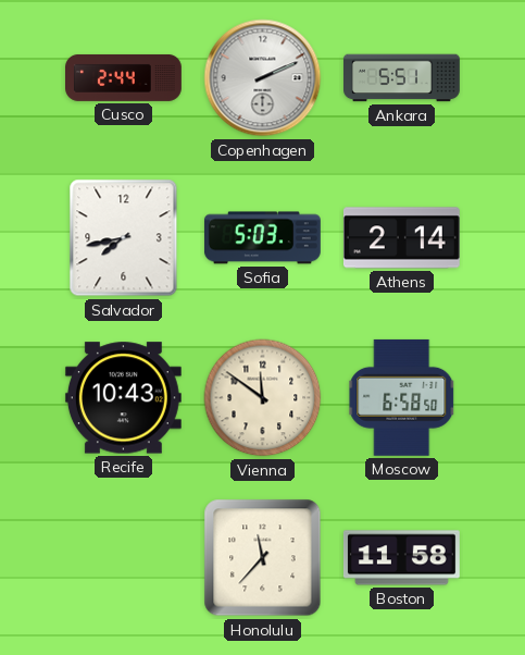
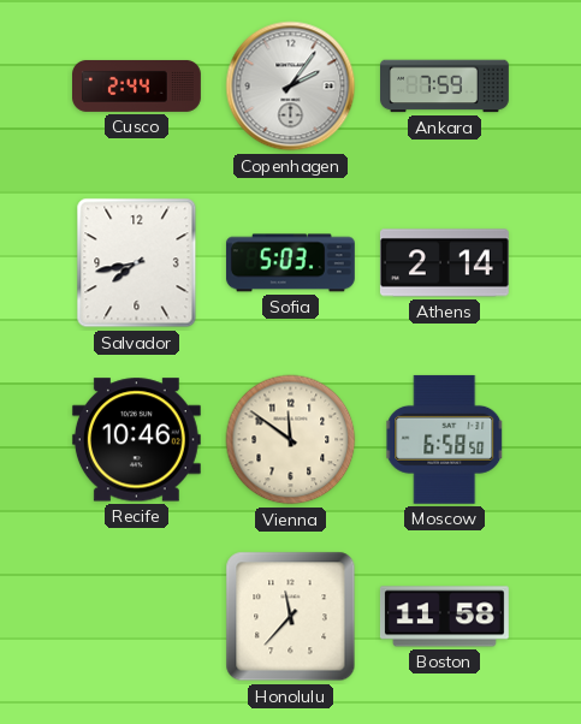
Copenhagen: 2:11 -> 2:06 (291, 87)
Ankara: 5:51 -> 7:59 (445, 87)
Recife: 10:43 -> 10:46 (136, 440)
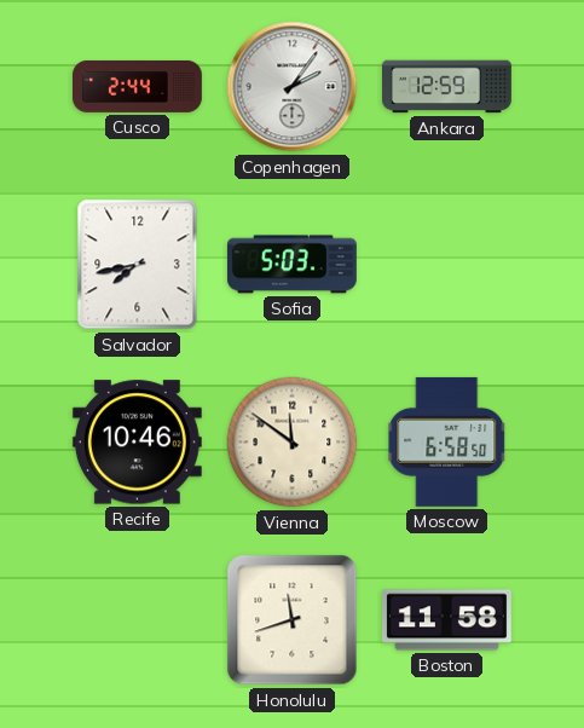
Ankara: 7:59 -> 12:59 (447, 87)
Athens: 2:14 -> none (444, 263)
Honolulu: 11:37 -> 11:42 (293, 620)
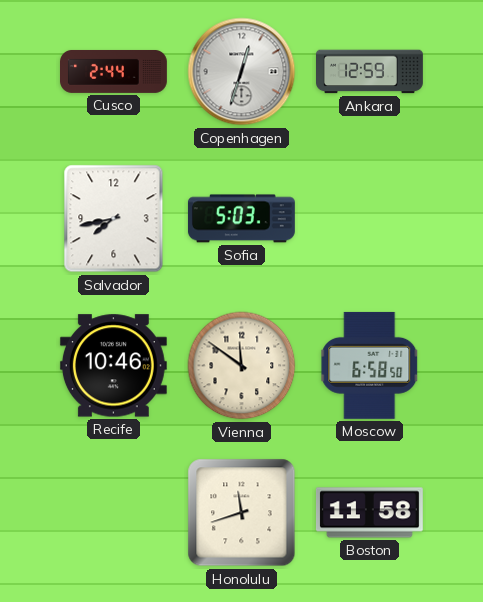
Copenhagen: 2:06 -> 12:33 (242, 72)
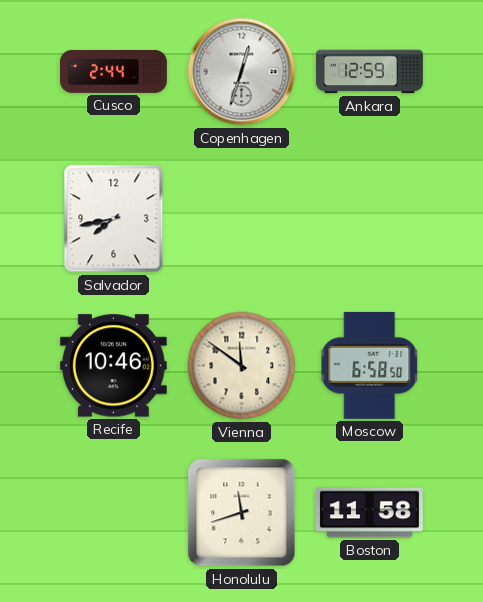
Sofia: 5:03 -> none (241, 219)
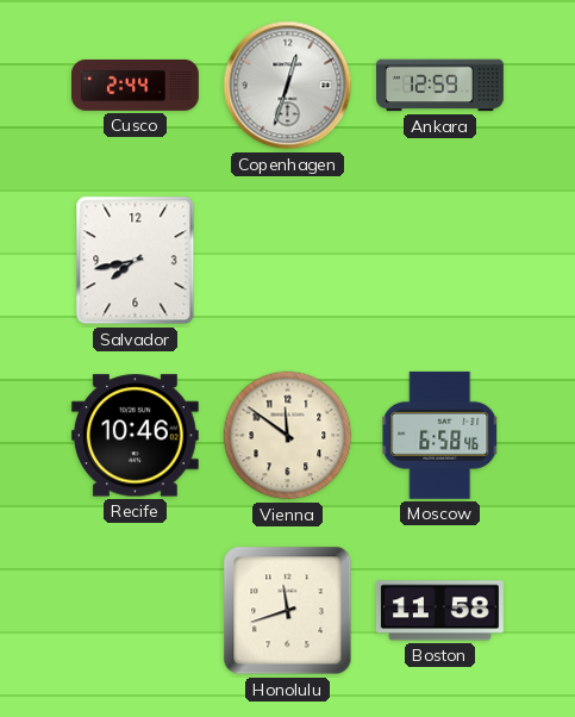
Moscow: 6:58:50 -> 6:58:46 (440, 435)
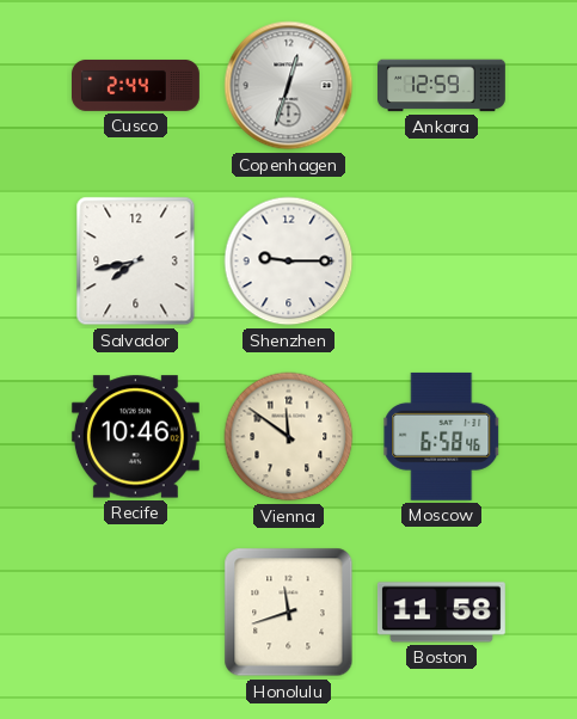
Shenzhen: none -> 9:15 (289, 262)
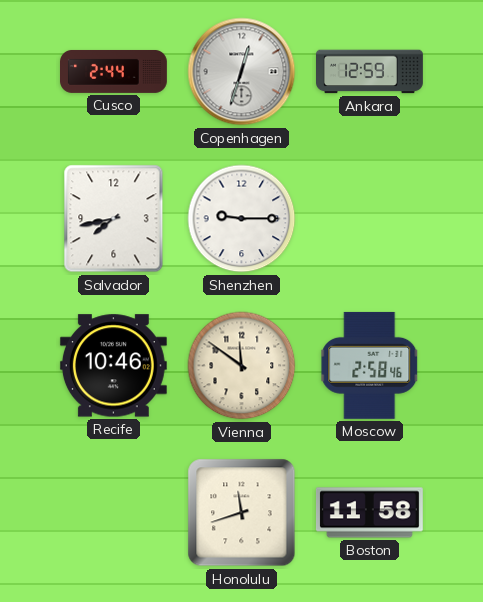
Moscow: 6:58 -> 2:58 (370, 365)
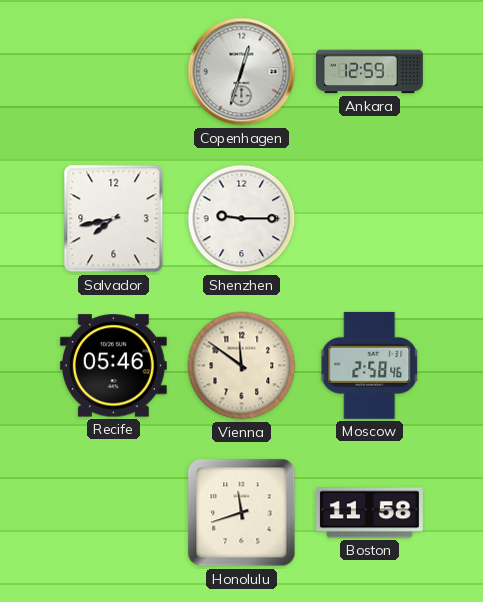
Cusco: 2:44 -> none (114, 71)
Recife: 10:46 -> 05:46 (113, 366)
